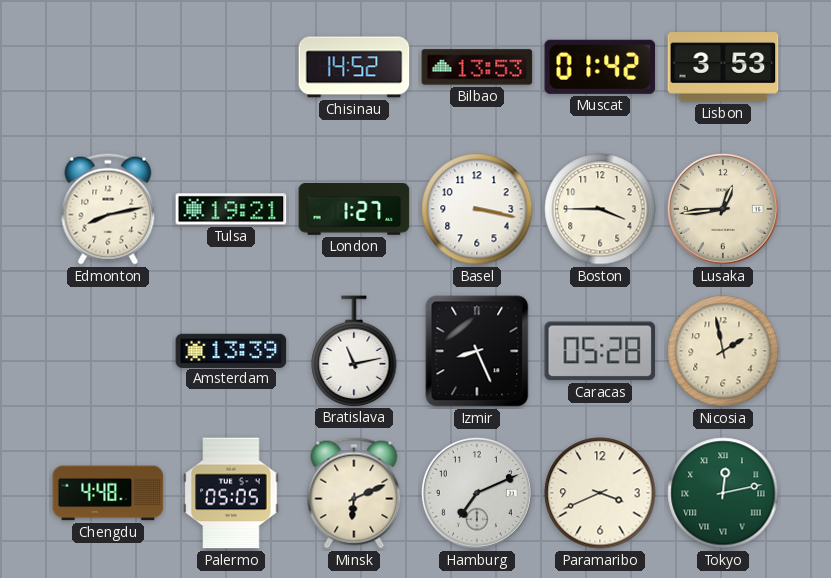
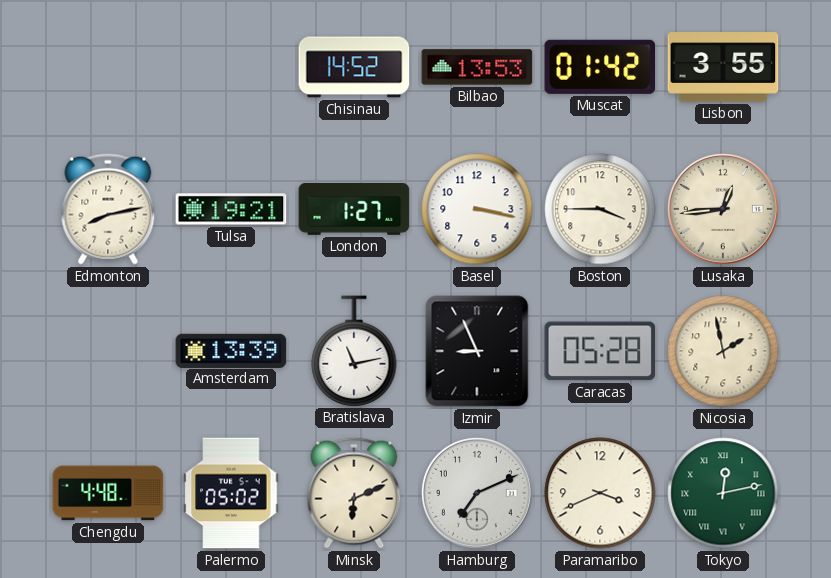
Lisbon: 3:53 -> 3:55 (723, 67)
Izmir: 8:26 -> 8:56 (477, 351)
Palermo: 05:05 -> 05:02 (231, 493)
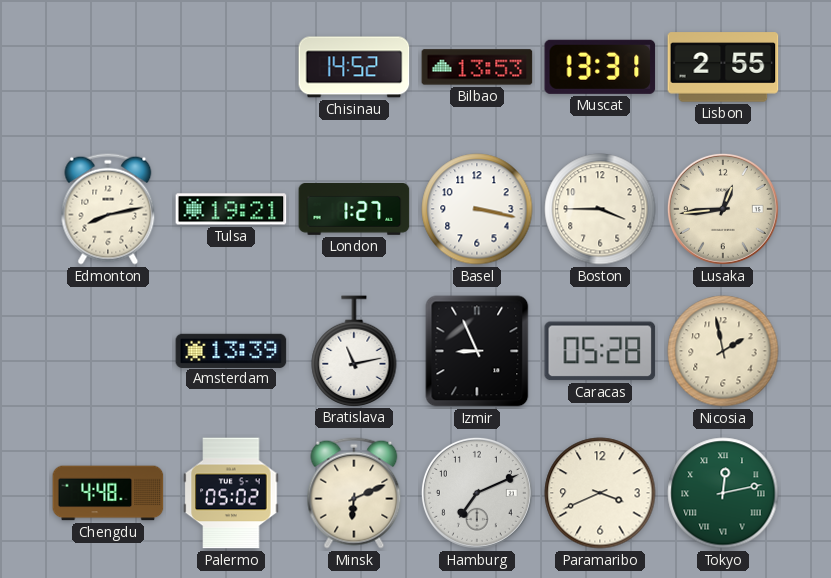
Muscat: 01:42 -> 13:31 (600, 67)
Lisbon: 3:55 -> 2:55 (723, 67)
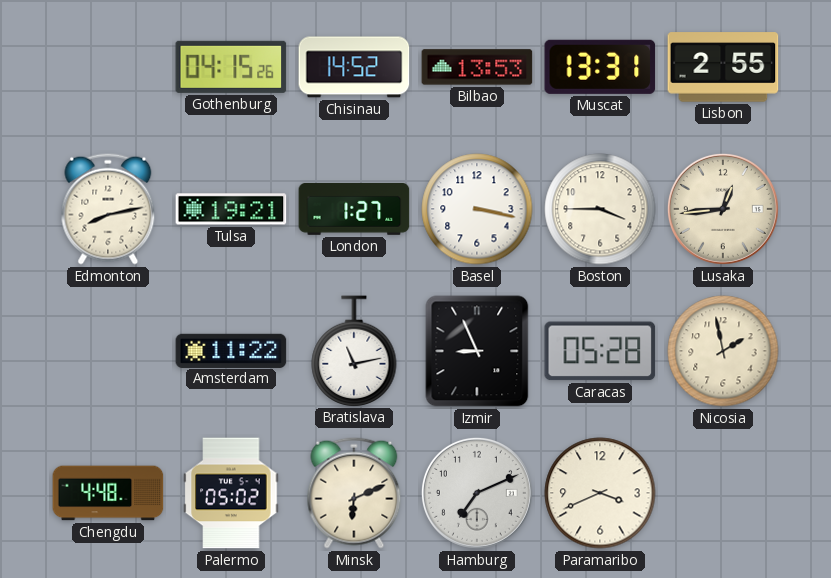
Gothenburg: none -> 04:15 (231, 67)
Amsterdam: 13:39 -> 11:22 (231, 350)
Tokyo: 12:13 -> none (723, 493)
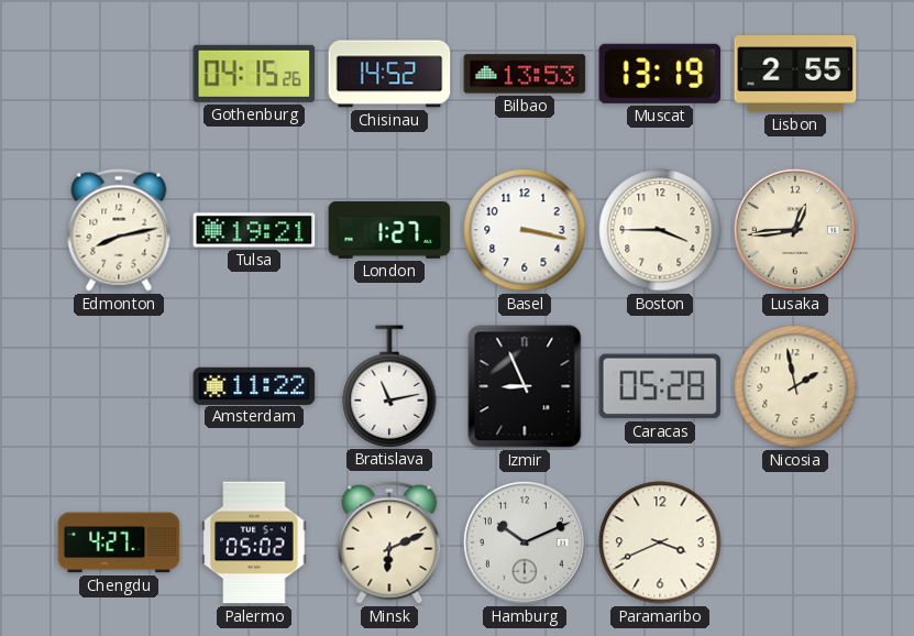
Muscat: 13:31 -> 13:19 (660, 74)
Chengdu: 4:48 -> 4:27 (119, 542)
Hamburg: 7:11 -> 10:11 (525, 542)
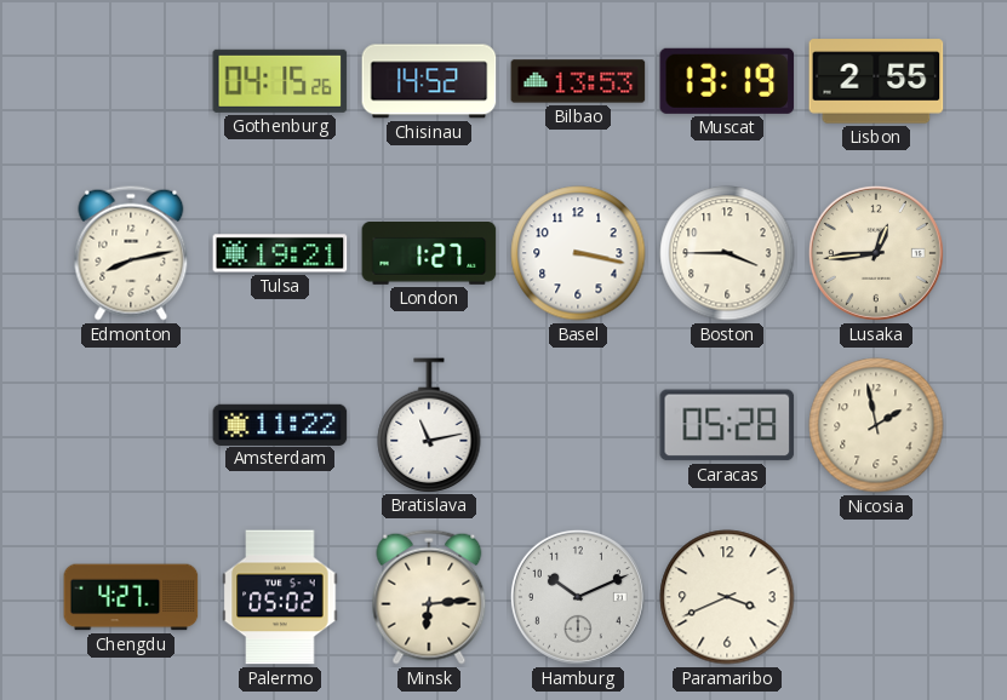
Izmir: 8:56 -> none (525, 386)
Minsk: 6:11 -> 6:14 (429, 597)
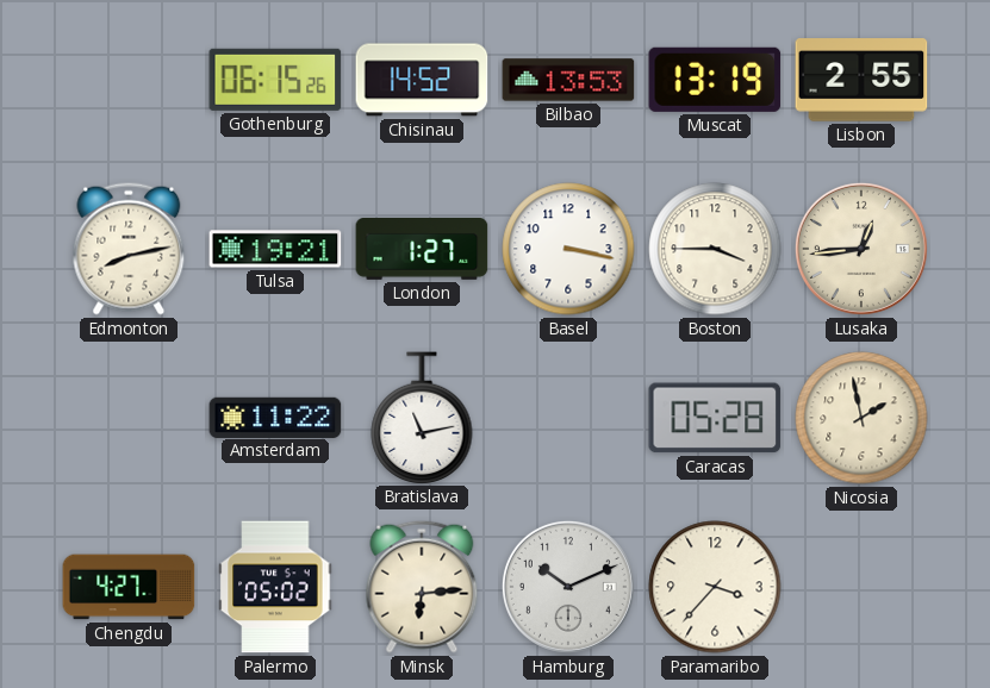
Gothenburg: 04:15 -> 06:15 (275, 80)
Paramaribo: 3:41 -> 3:37 (715, 587)
